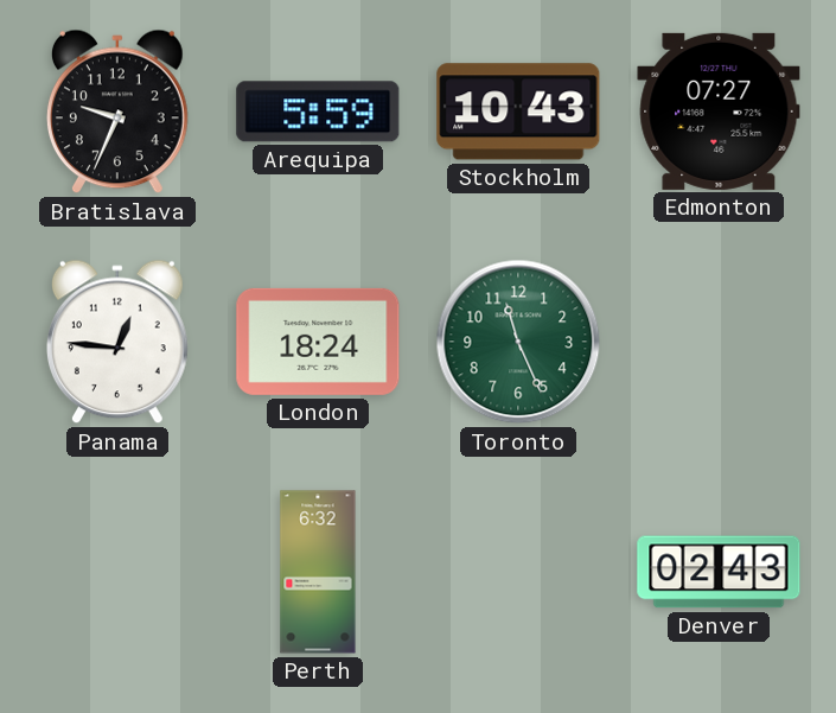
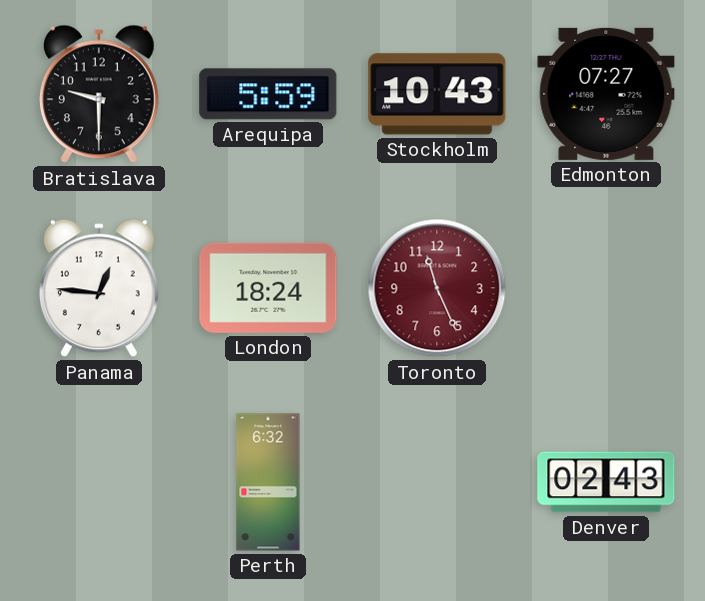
Bratislava: 9:34 -> 9:30 (99, 94)
Toronto dial: green -> burgundy (437, 288)
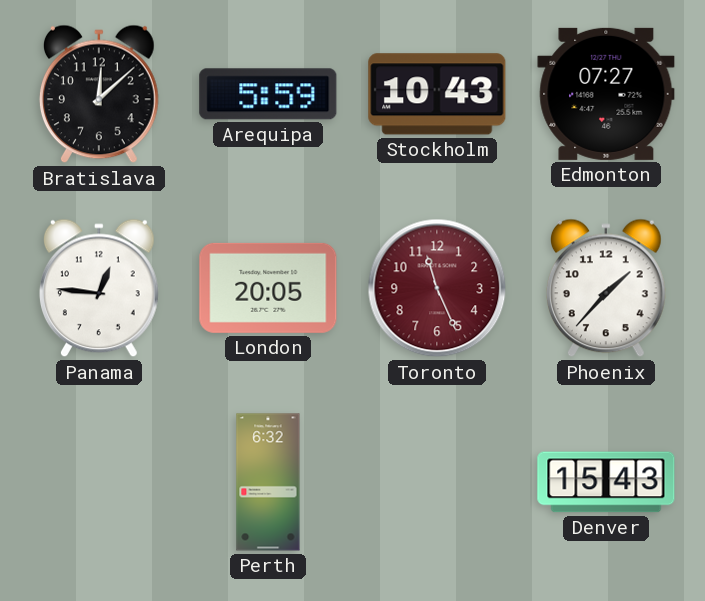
Bratislava: 9:30 -> 12:08 (99, 94)
London: 18:24 -> 20:05 (268, 288)
Phoenix: none -> 1:37 (606, 288)
Denver: 02:43 -> 15:43 (606, 482)
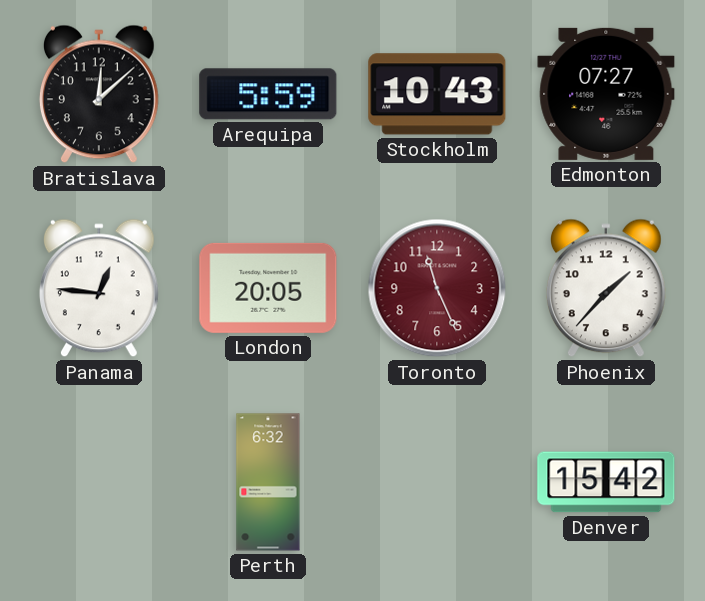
Denver: 15:43 -> 15:42 (606, 482)
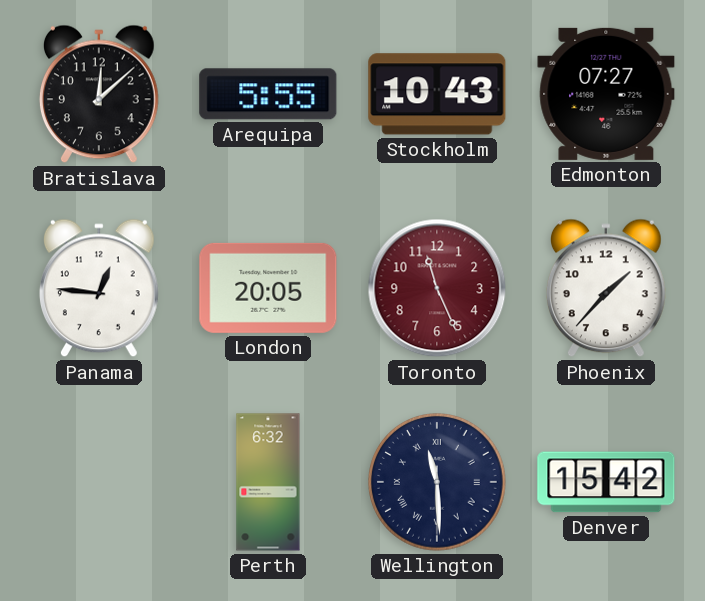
Arequipa: 5:59 -> 5:55 (268, 94)
Wellington: none -> 11:29 (438, 483)
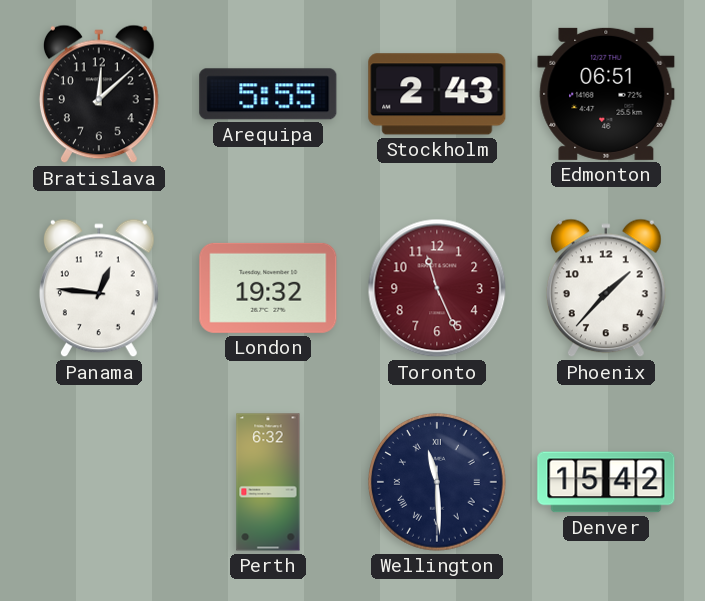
Stockholm: 10:43 -> 2:43 (437, 94)
Edmonton: 07:27 -> 06:51 (606, 94)
London: 20:05 -> 19:32 (268, 288)
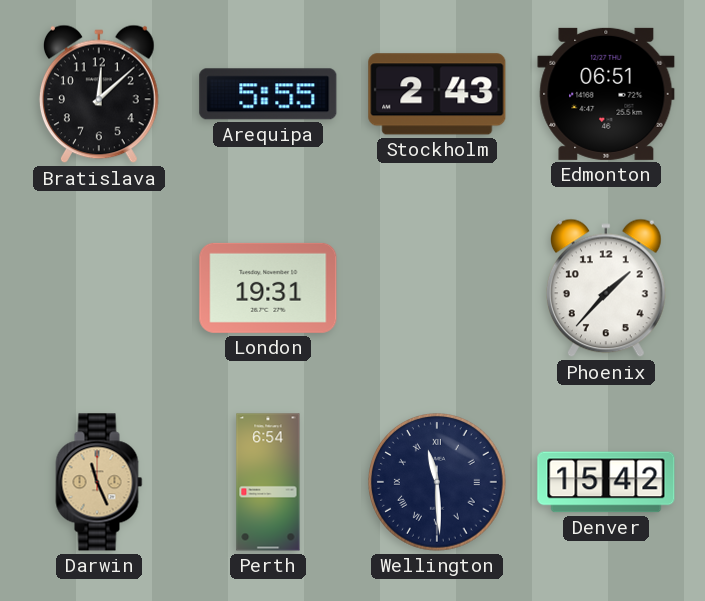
Panama: 12:46 -> none (99, 288)
London: 19:32 -> 19:31 (268, 288)
Toronto: 11:26 -> none (437, 288)
Darwin: none -> 11:26 (99, 482)
Perth: 6:32 -> 6:54 (268, 482)
